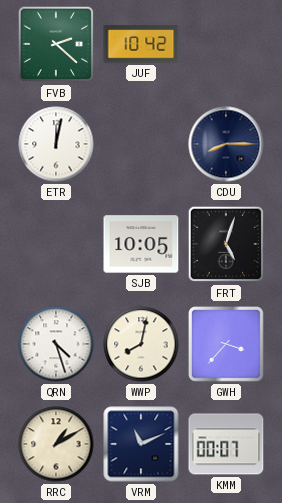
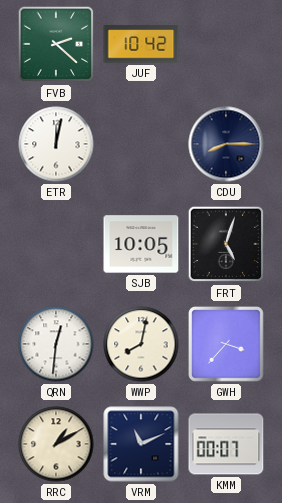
QRN: 4:27 -> 12:31 (56, 344)
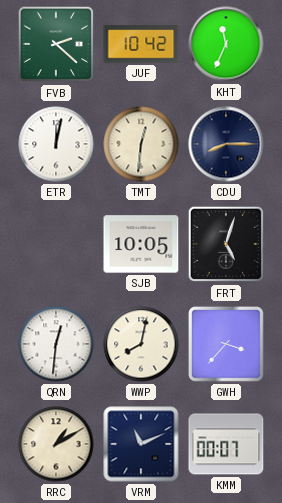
KHT: none -> 11:34 (226, 44)
TMT: none -> 12:31 (141, 144)
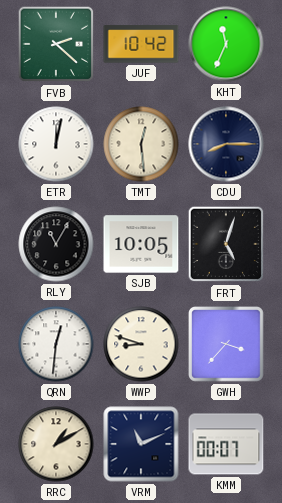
TMT: 12:31 -> 12:29 (141, 144)
RLY: none -> 11:05 (56, 244)
WWP: 8:02 -> 8:48 (141, 344)
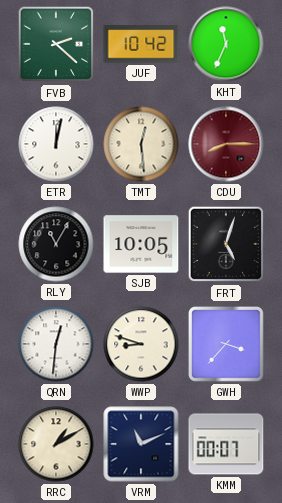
CDU dial: navy -> burgundy (226, 144)
